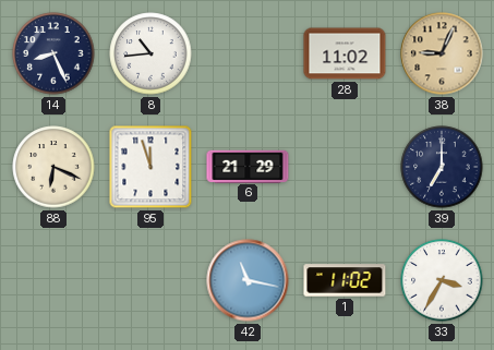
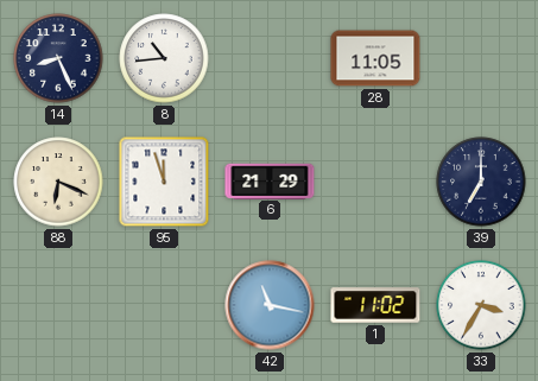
28: 11:02 -> 11:05 (375, 58)
38: 9:04 -> none (442, 53)
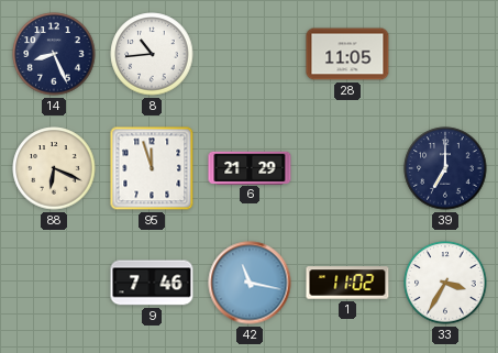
9: none -> 7:46 (152, 283)
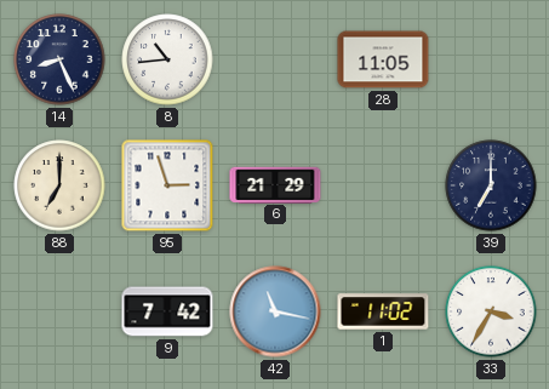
88: 6:19 -> 7:00 (59, 185)
95: 11:57 -> 2:57 (167, 185)
9: 7:46 -> 7:42 (167, 311)
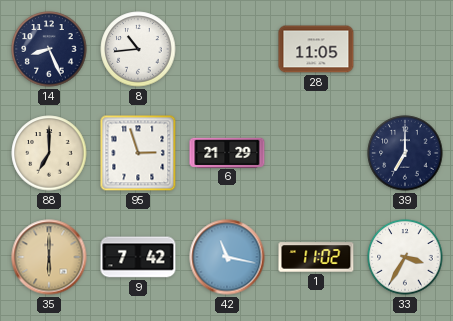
35: none -> 6:00 (49, 257)
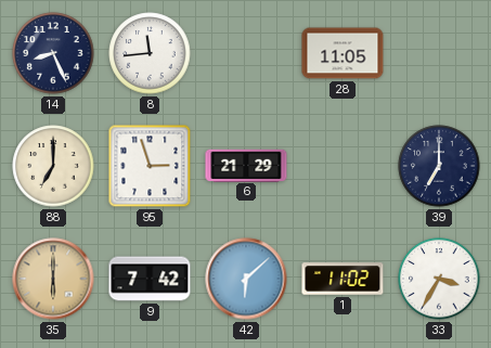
8: 10:44 -> 11:44 (150, 53)
42: 11:17 -> 6:08 (246, 279)
